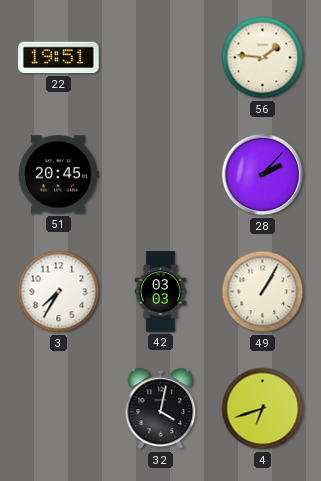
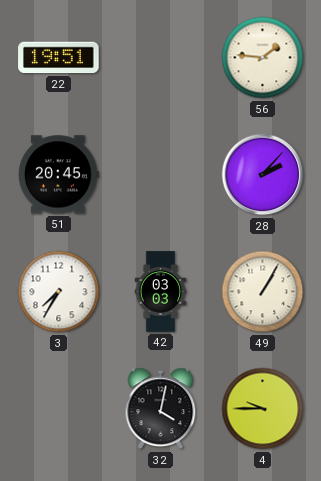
4: 6:42 -> 9:45 (263, 409)
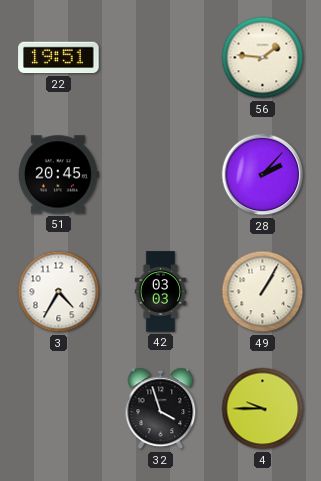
3: 7:35 -> 4:35 (59, 292)
32: 4:02 -> 3:57 (161, 409)
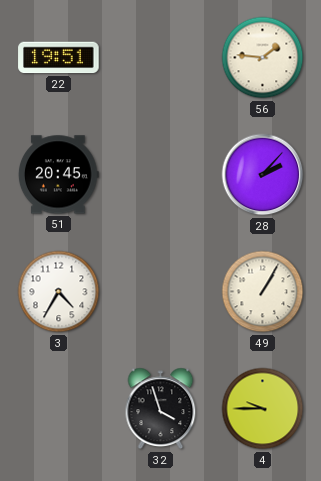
42: 03:03 -> none (161, 292)
